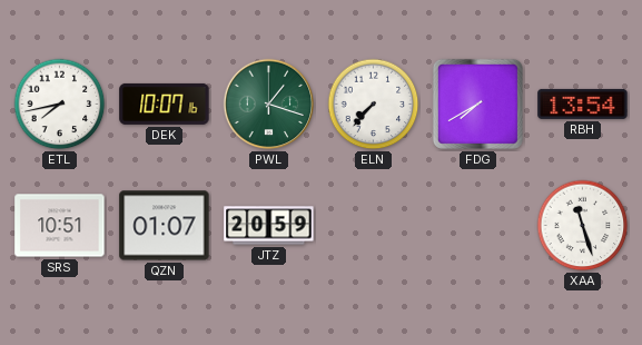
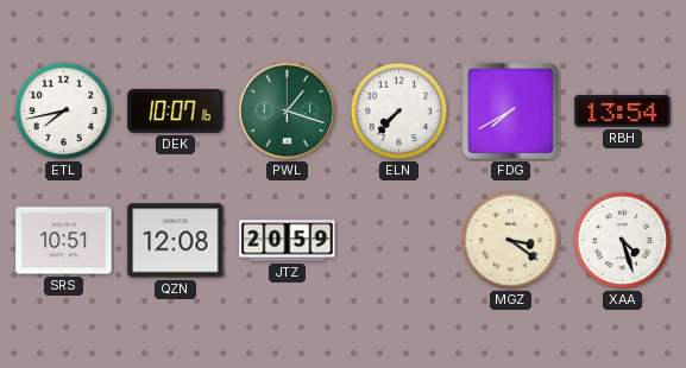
QZN: 01:07 -> 12:08 (176, 241)
MGZ: none -> 3:21 (511, 241)
XAA: 11:27 -> 4:27 (623, 241)
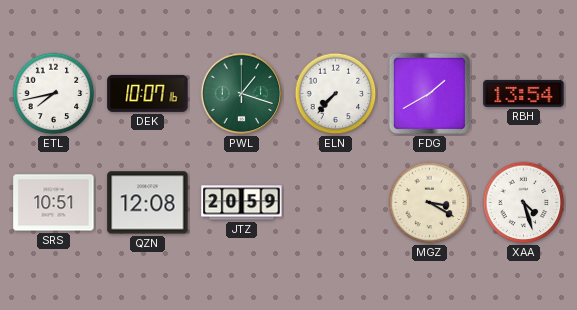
FDG: 7:40 -> 1:40 (429, 93)
MGZ: 3:21 -> 3:20 (430, 203)
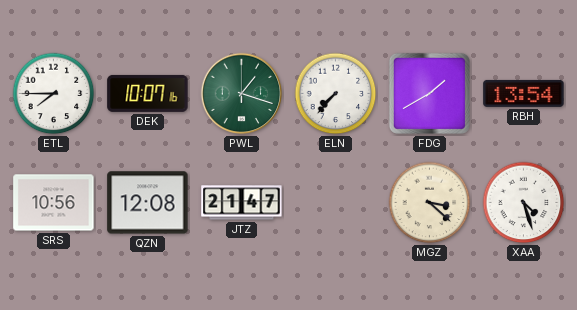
ETL: 7:43 -> 7:45 (54, 94)
SRS: 10:51 -> 10:56 (54, 203)
JTZ: 20:59 -> 21:47 (242, 203)
MGZ: 3:20 -> 3:22 (430, 203)
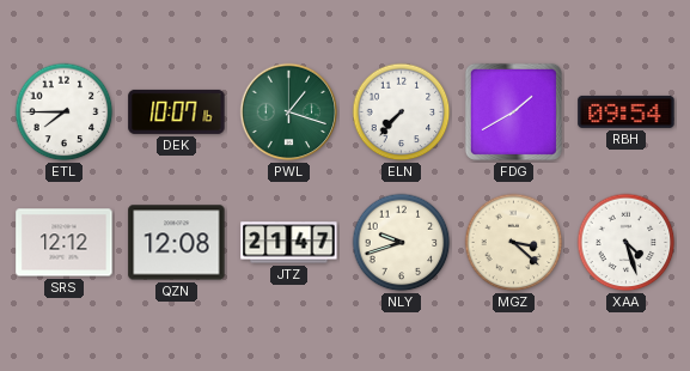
RBH: 13:54 -> 09:54 (627, 111)
SRS: 10:56 -> 12:12 (65, 243)
NLY: none -> 9:42 (402, 243)
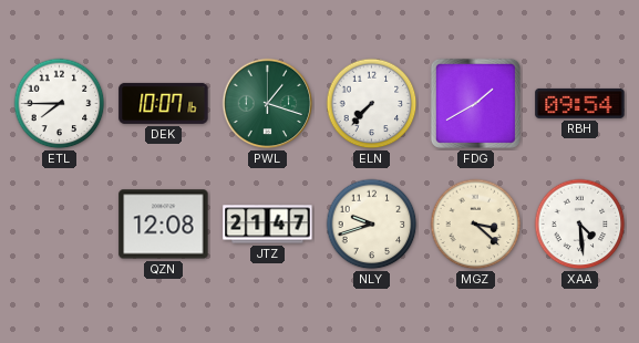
SRS: 12:12 -> none (65, 243)
XAA: 4:27 -> 4:29 (580, 225)
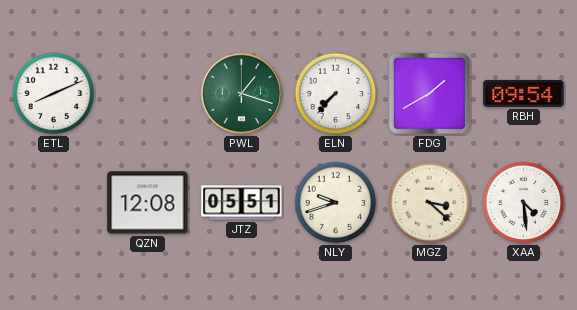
ETL: 7:45 -> 8:11 (54, 94)
DEK: 10:07 -> none (164, 103)
JTZ: 21:47 -> 05:51 (242, 203)
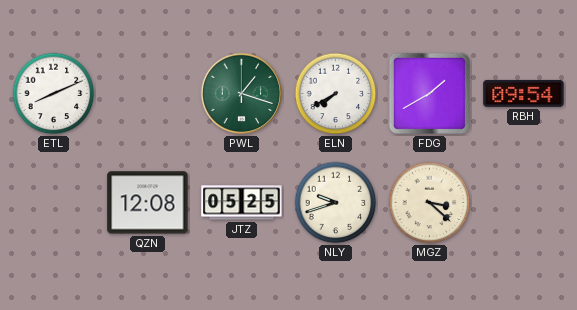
ELN: 7:37 -> 7:40 (336, 94)
JTZ: 05:51 -> 05:25 (242, 203)
XAA: 4:29 -> none (524, 203)
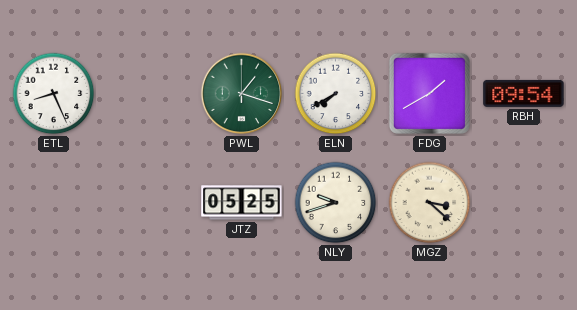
ETL: 8:11 -> 8:26 (54, 94)
QZN: 12:08 -> none (148, 203)
